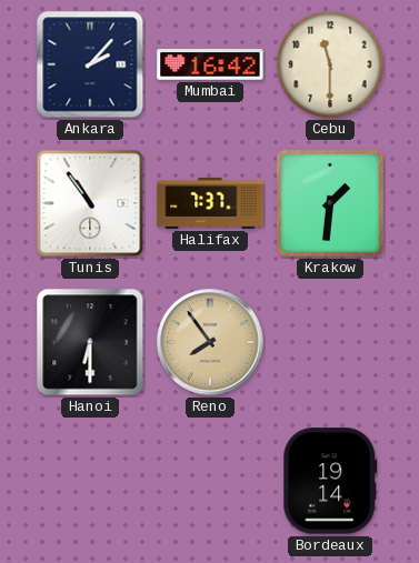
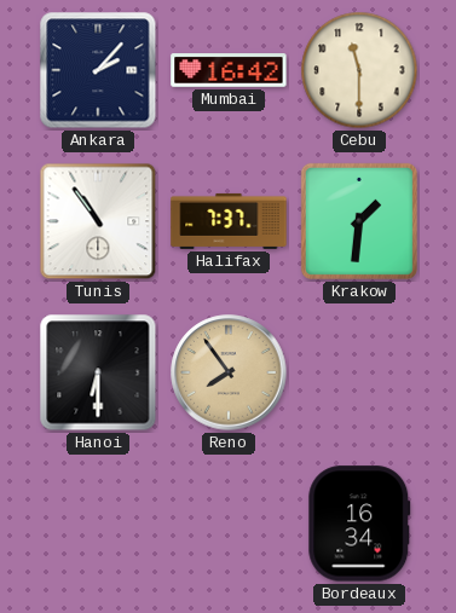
Bordeaux: 19:14 -> 16:34 (359, 524)
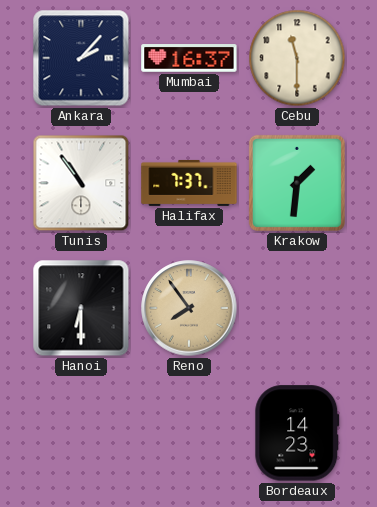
Mumbai: 16:42 -> 16:37 (189, 58)
Bordeaux: 16:34 -> 14:23 (297, 433)
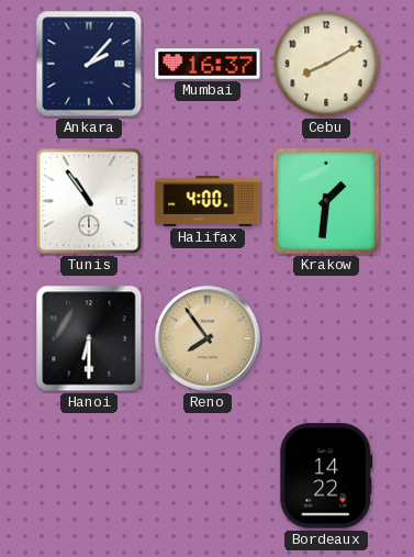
Cebu: 11:30 -> 8:10 (326, 64)
Halifax: 7:37 -> 4:00 (208, 201)
Bordeaux: 14:23 -> 14:22 (326, 476)
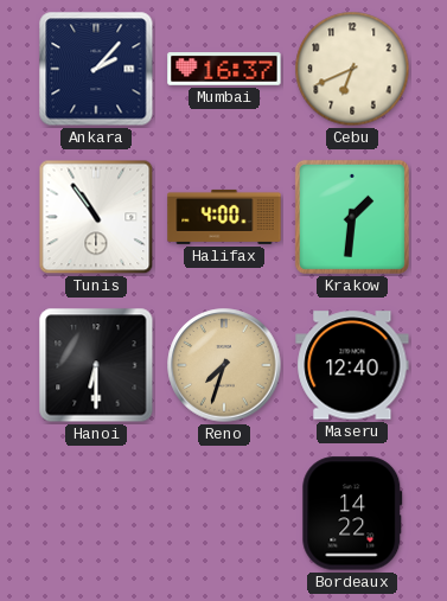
Cebu: 8:10 -> 6:41 (352, 69)
Reno: 7:54 -> 7:33 (224, 365)
Maseru: none -> 12:40 (352, 365)
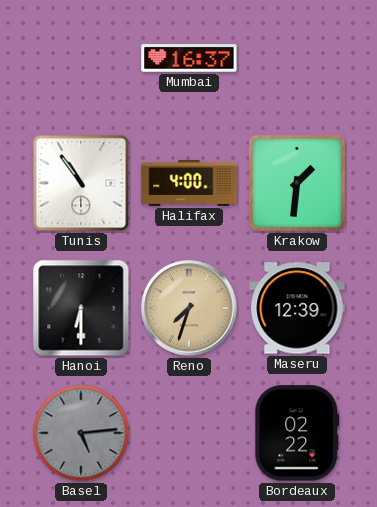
Ankara: 2:07 -> none (96, 69)
Cebu: 6:41 -> none (352, 69)
Maseru: 12:40 -> 12:39 (297, 308)
Basel: none -> 5:14 (81, 433)
Bordeaux: 14:22 -> 02:22 (297, 433)
